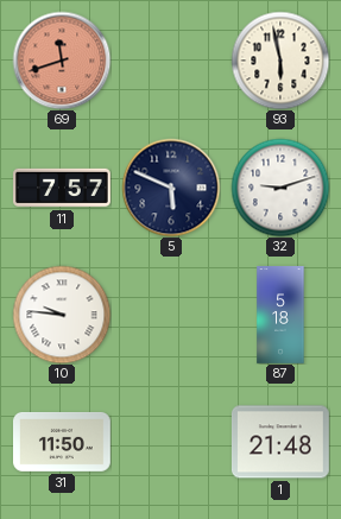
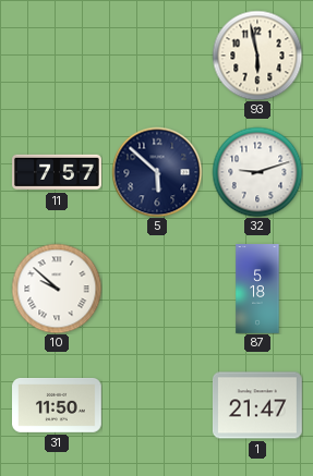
69: 11:42 -> none (62, 61)
5: 5:49 -> 5:52 (157, 172)
10: 9:46 -> 9:52 (57, 289)
1: 21:48 -> 21:47 (257, 405)
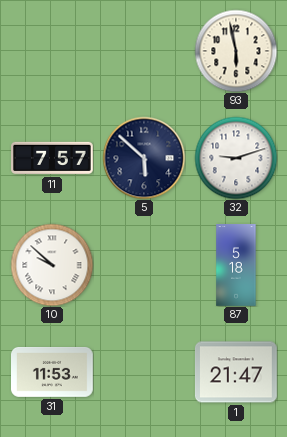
31: 11:50 -> 11:53 (53, 372)
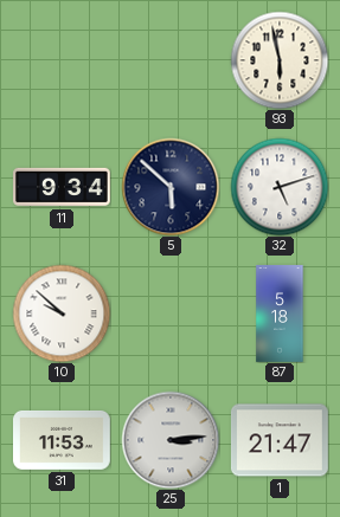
11: 7:57 -> 9:34 (62, 187)
32: 9:12 -> 5:12 (280, 187)
25: none -> 3:14 (171, 440)
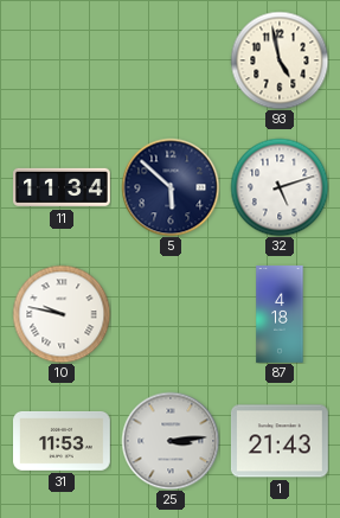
93: 5:58 -> 4:58 (280, 60)
11: 9:34 -> 11:34 (62, 187)
10: 9:52 -> 9:47 (62, 314)
87: 5:18 -> 4:18 (280, 314)
1: 21:47 -> 21:43 (280, 441)
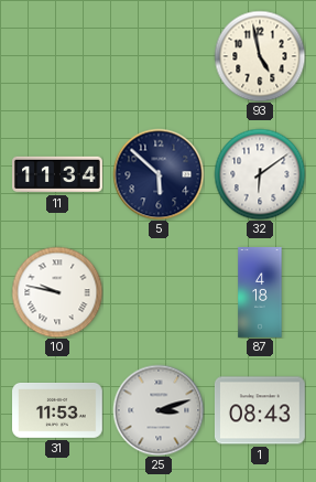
32: 5:12 -> 6:09 (260, 174)
25: 3:14 -> 3:12 (159, 410)
1: 21:43 -> 08:43 (260, 410)
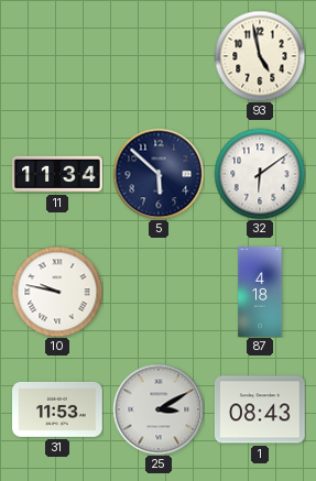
25: 3:12 -> 3:10 (159, 409)
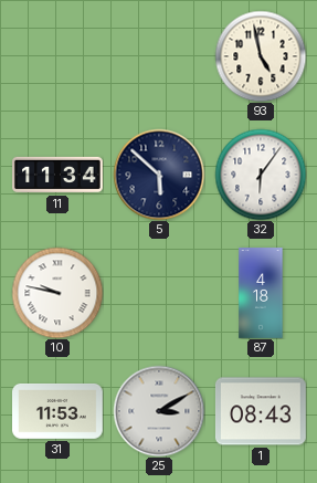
32: 6:09 -> 6:06 (261, 175)
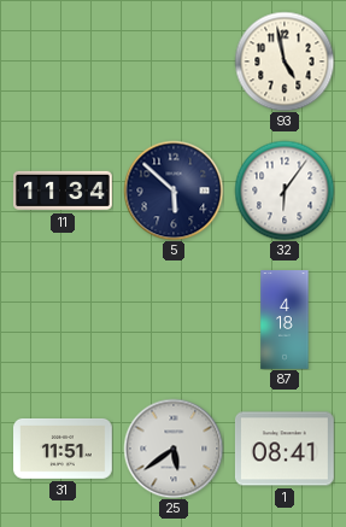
10: 9:47 -> none (57, 293)
31: 11:53 -> 11:51 (64, 449)
25: 3:10 -> 5:39 (174, 449)
1: 08:43 -> 08:41 (285, 449)
